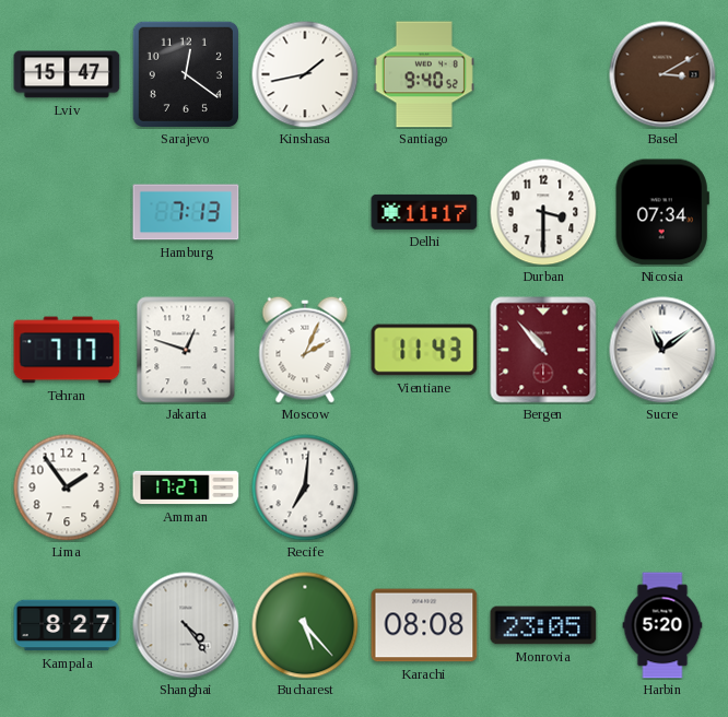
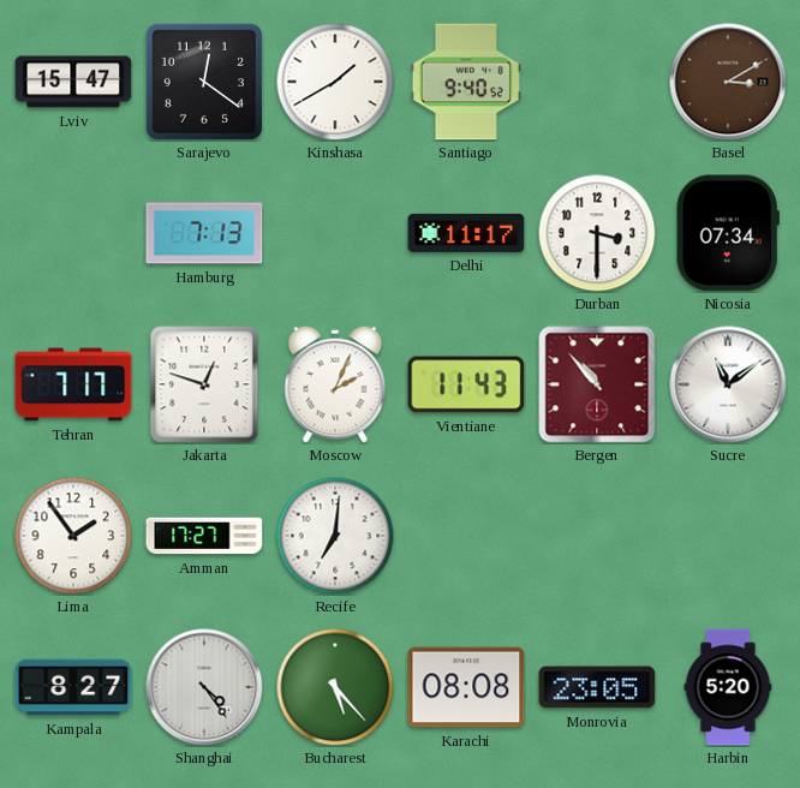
Kinshasa: 1:43 -> 1:40 (335, 82)
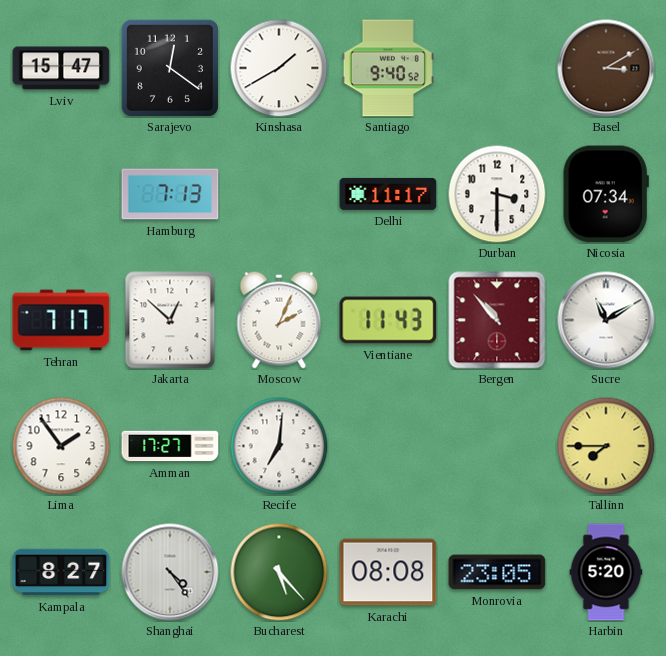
Jakarta: 12:48 -> 12:52 (170, 320)
Sucre: 11:09 -> 11:10 (606, 320)
Tallinn: none -> 7:45 (606, 446)
